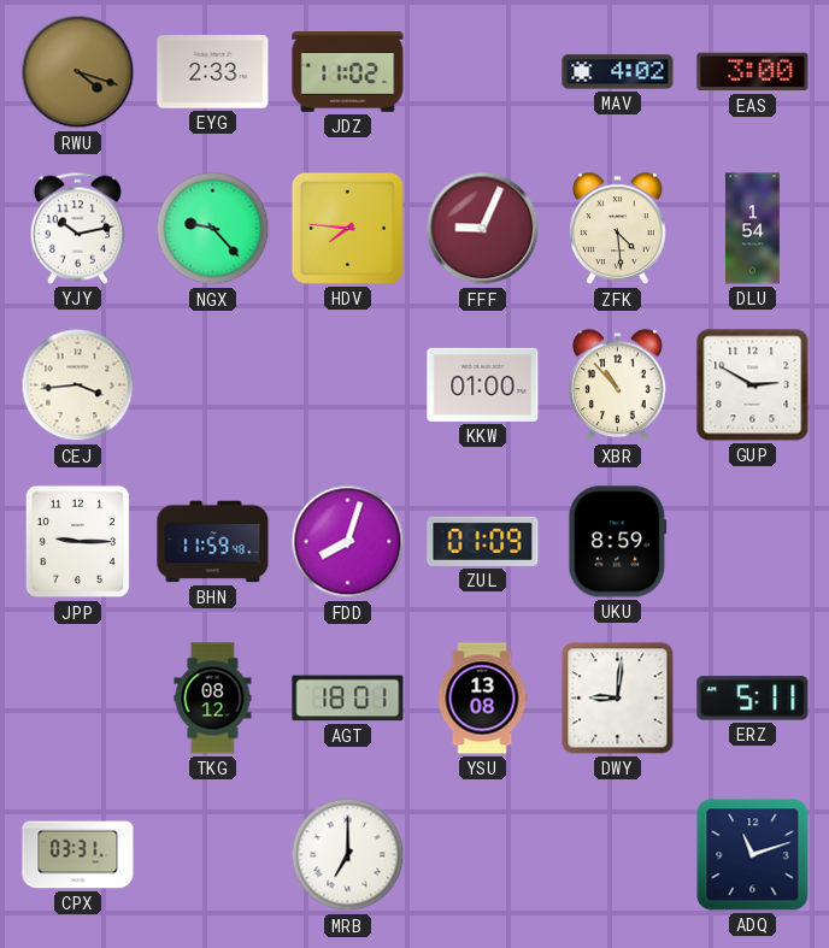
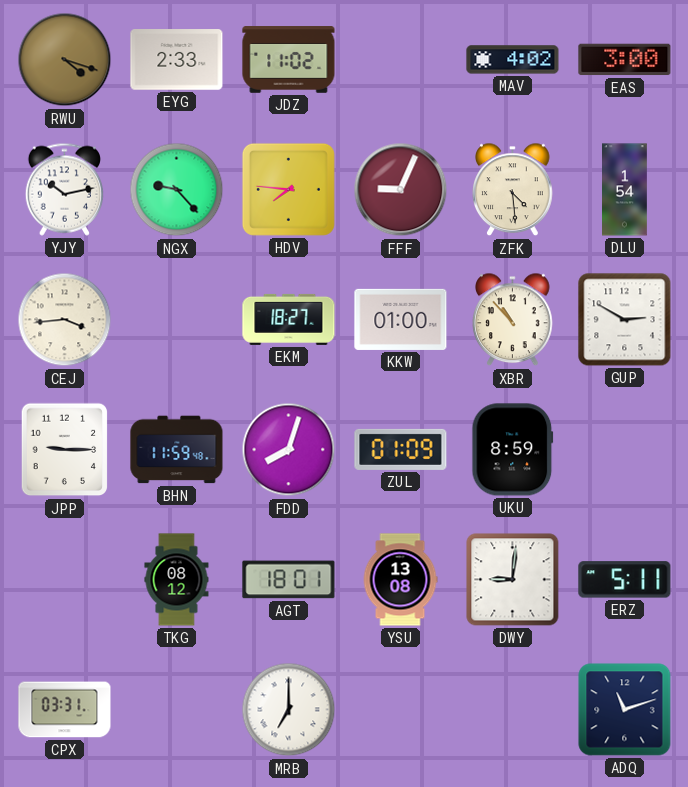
EKM: none -> 18:27 (289, 319)
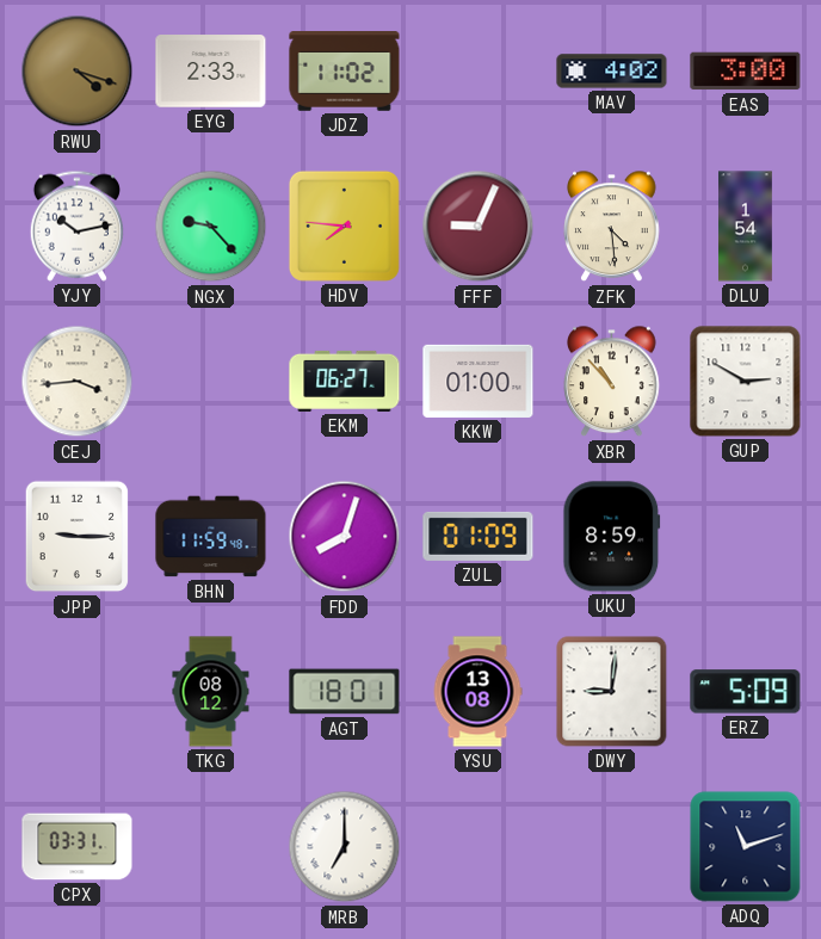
EKM: 18:27 -> 06:27 (345, 381)
ERZ: 5:11 -> 5:09 (746, 692)
